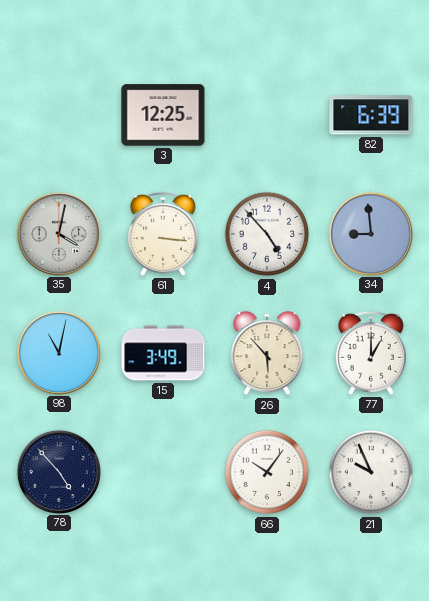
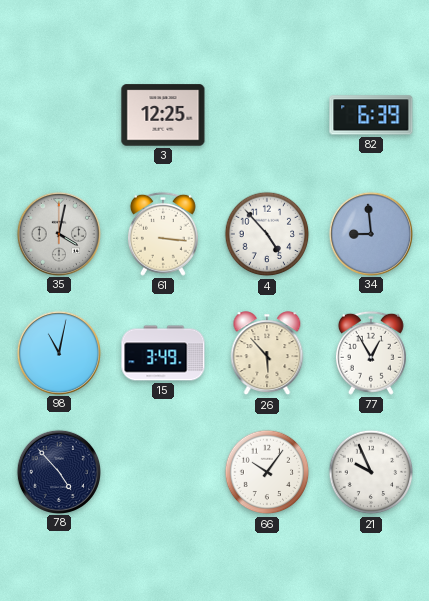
77: 1:00 -> 12:55 (371, 353)
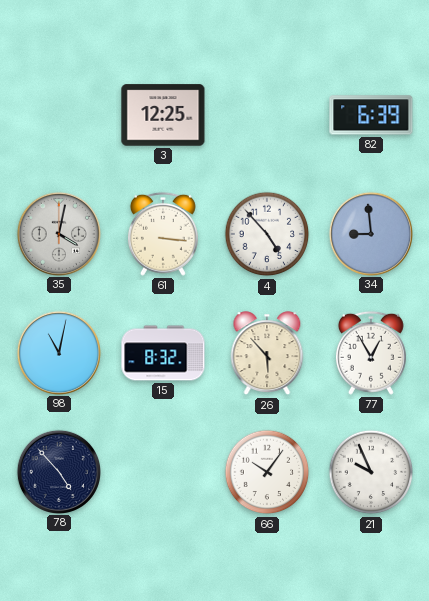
15: 3:49 -> 8:32 (163, 353)
